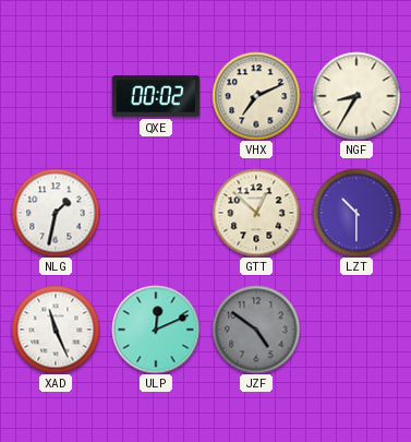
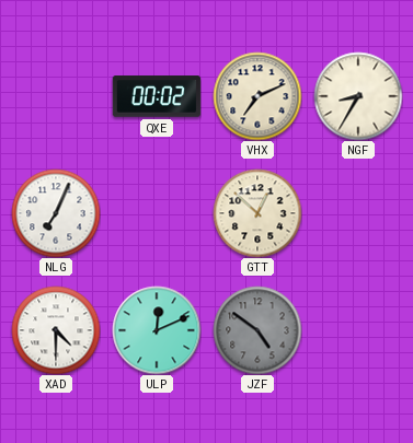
NLG: 1:32 -> 7:04 (56, 213)
LZT: 10:30 -> none (356, 213)
XAD: 11:26 -> 4:30 (56, 330)
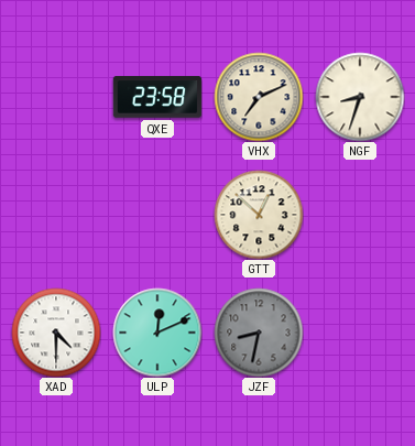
QXE: 00:02 -> 23:58 (157, 97)
NGF: 8:35 -> 8:33 (360, 97)
NLG: 7:04 -> none (56, 213)
JZF: 4:51 -> 8:32 (259, 333)
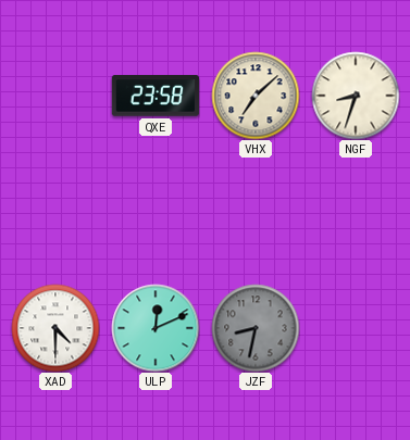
VHX: 7:11 -> 7:08 (256, 96)
GTT: 12:52 -> none (259, 215)
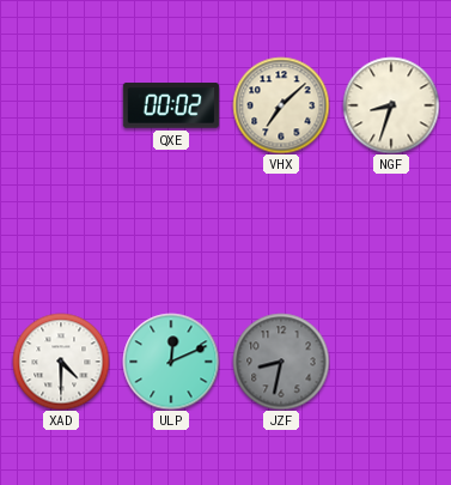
QXE: 23:58 -> 00:02 (171, 105)
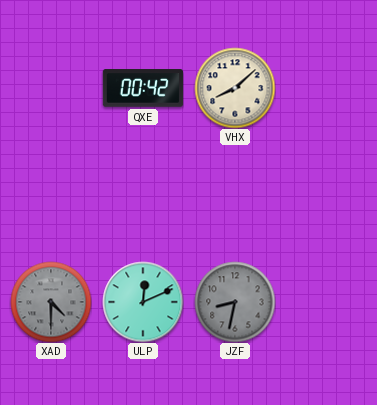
QXE: 00:02 -> 00:42 (143, 88)
VHX: 7:08 -> 8:08 (235, 88)
NGF: 8:33 -> none (391, 105)
XAD dial: white -> grey (51, 302)
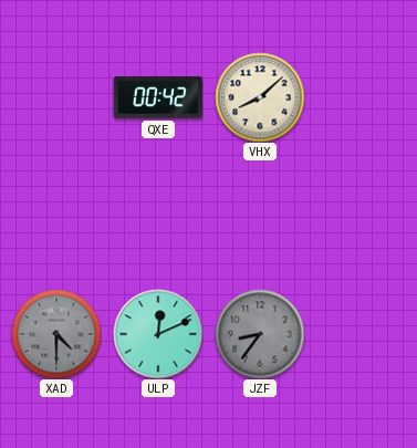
JZF: 8:32 -> 8:36 (260, 334)
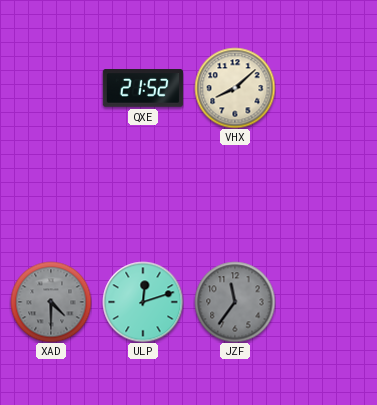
QXE: 00:42 -> 21:52 (143, 88)
ULP: 12:11 -> 12:12 (143, 302)
JZF: 8:36 -> 11:36 (235, 302)
